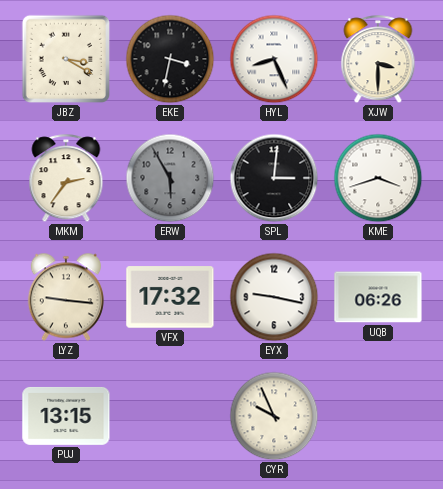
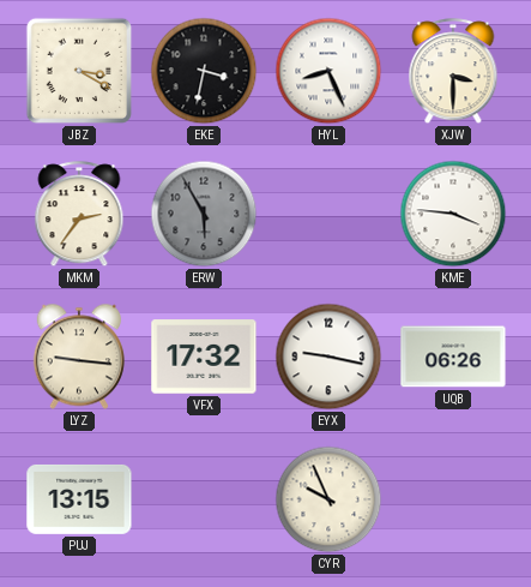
SPL: 3:01 -> none (274, 178)
KME: 3:42 -> 3:46 (453, 214)
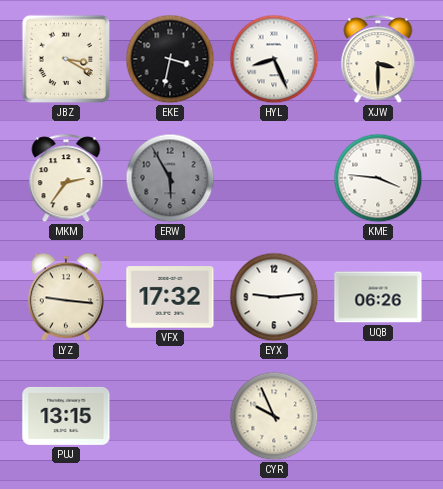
EYX: 9:17 -> 9:14 (274, 297)
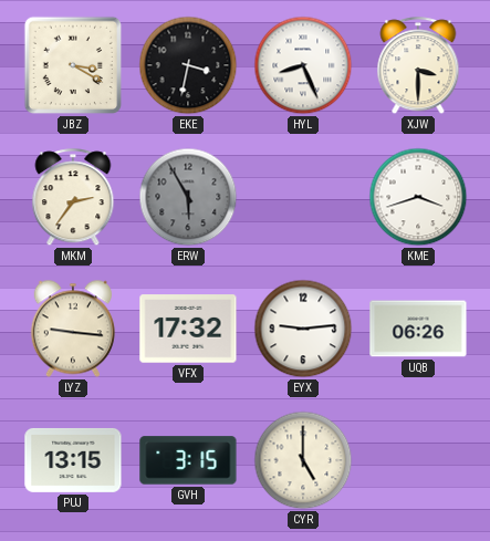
KME: 3:46 -> 3:42 (418, 197)
GVH: none -> 3:15 (188, 460)
CYR: 9:56 -> 5:00 (303, 460)
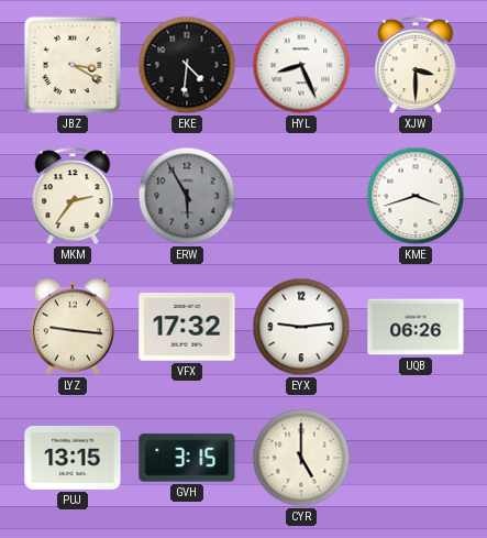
EKE: 3:32 -> 4:31 (187, 65)
